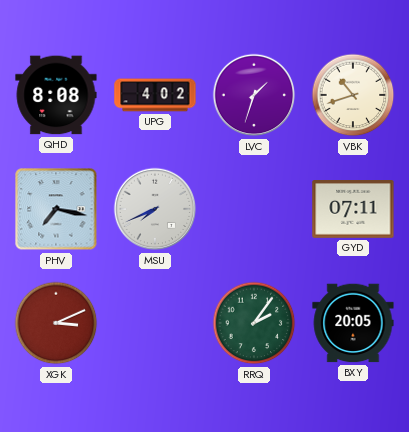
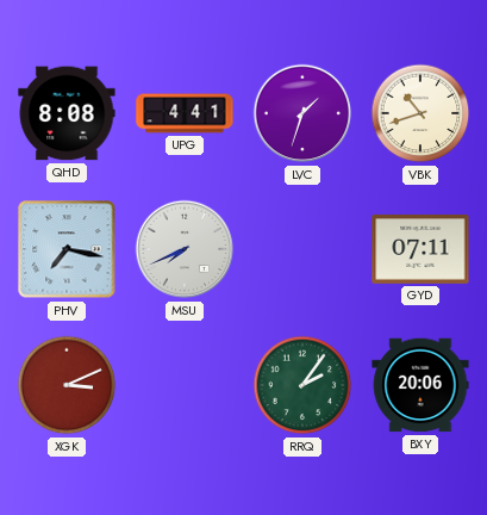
UPG: 4:02 -> 4:41 (185, 113)
BXY: 20:05 -> 20:06 (420, 385)
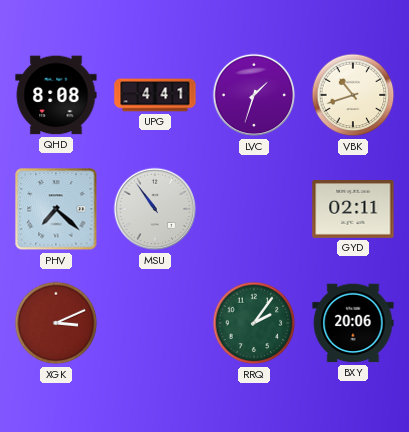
PHV: 7:17 -> 7:22 (56, 209)
MSU: 7:41 -> 10:54 (155, 209)
GYD: 07:11 -> 02:11 (353, 210)
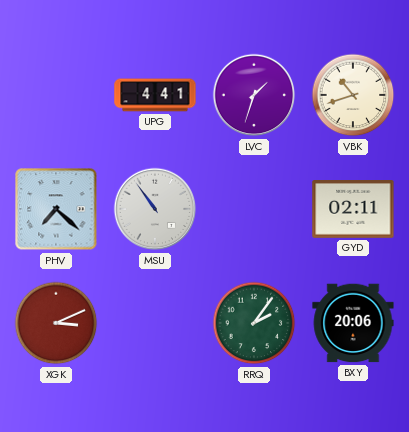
QHD: 8:08 -> none (56, 95)
